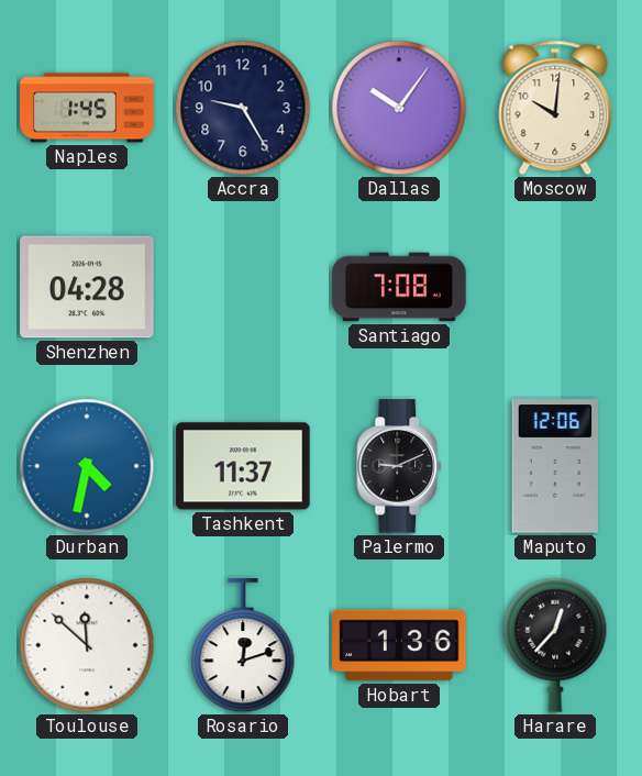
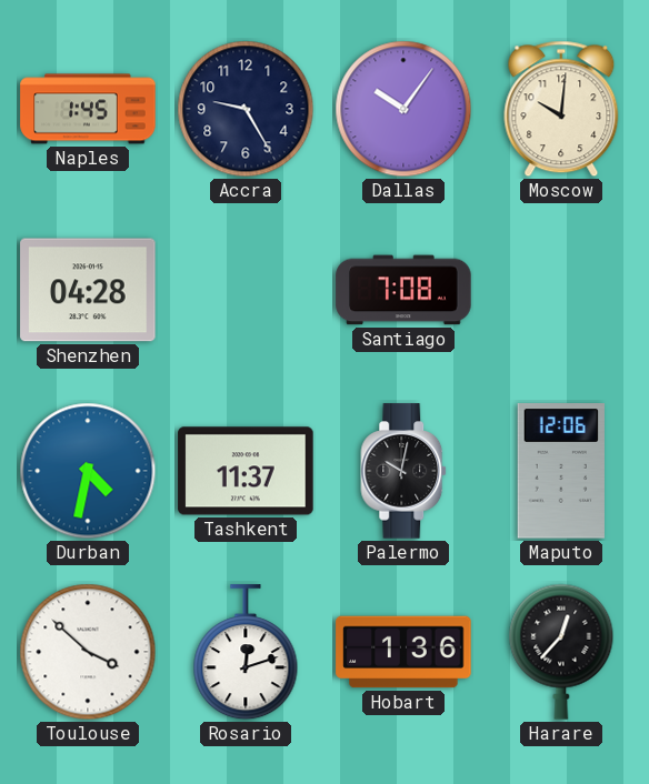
Palermo: 9:11 -> 10:02 (405, 471)
Toulouse: 11:52 -> 3:52 (88, 652)
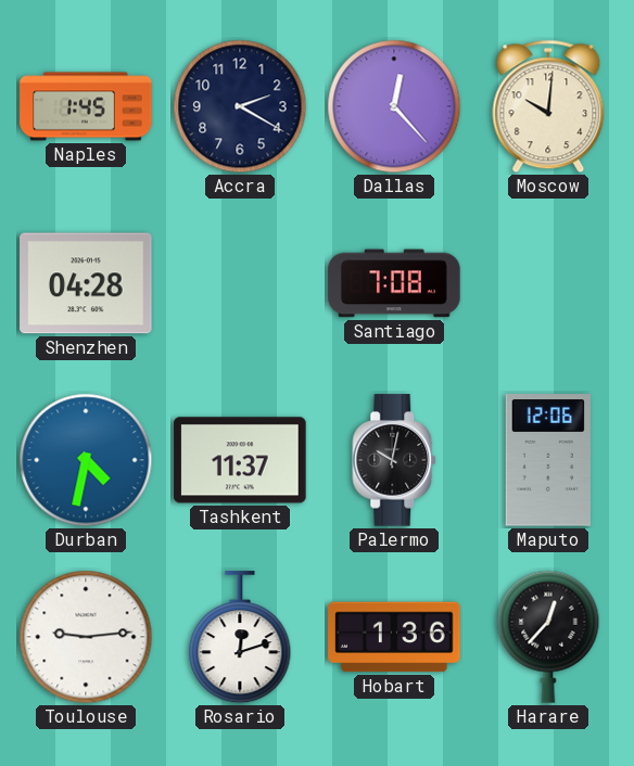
Accra: 9:25 -> 2:20 (240, 106)
Dallas: 10:06 -> 12:23 (394, 106)
Toulouse: 3:52 -> 9:14 (86, 637)
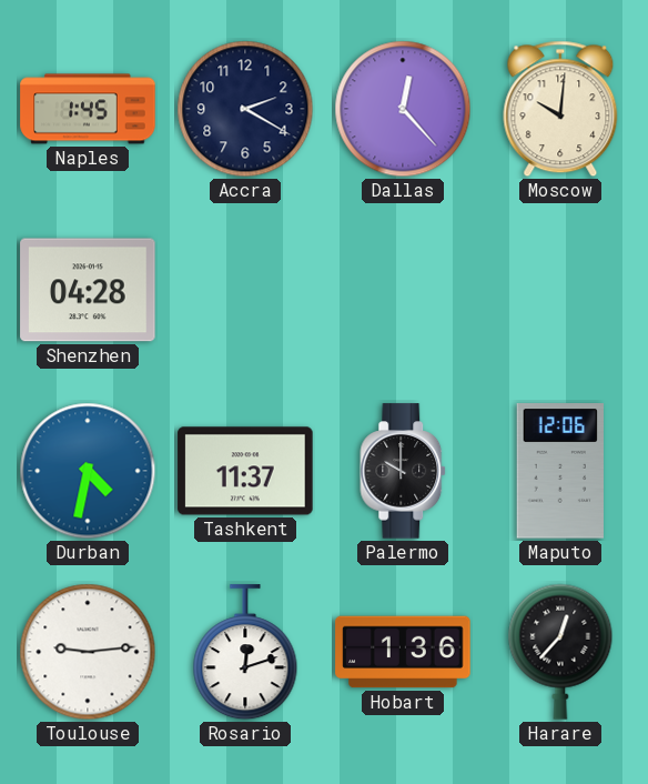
Santiago: 7:08 -> none (394, 283)
Palermo: 10:02 -> 10:00 (404, 471)
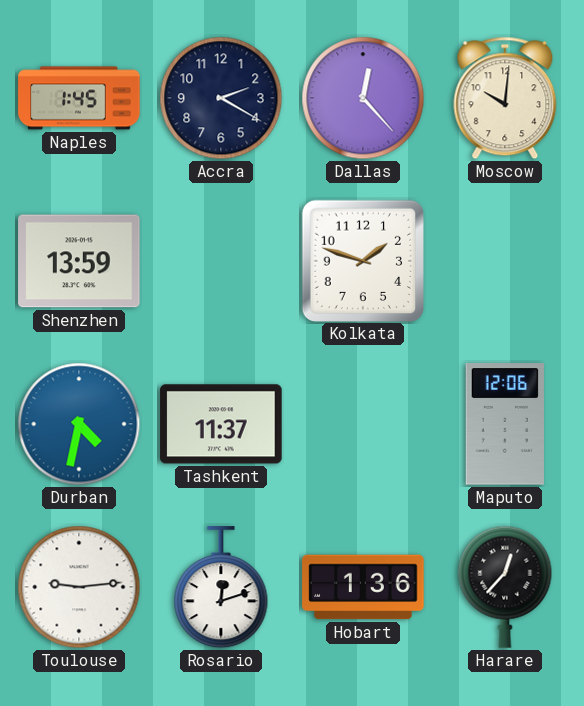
Shenzhen: 04:28 -> 13:59 (79, 261)
Kolkata: none -> 1:48 (362, 260)
Palermo: 10:00 -> none (404, 471)
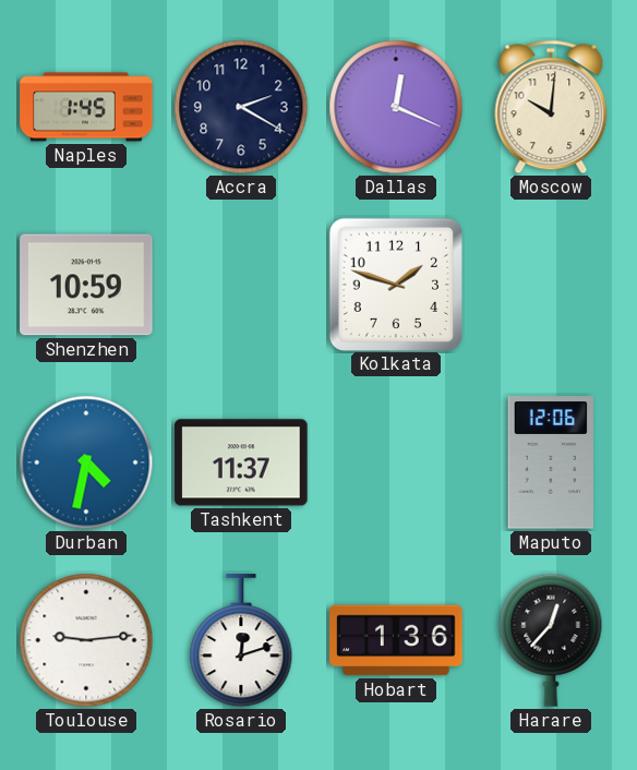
Dallas: 12:23 -> 12:19 (396, 107)
Shenzhen: 13:59 -> 10:59 (86, 285)
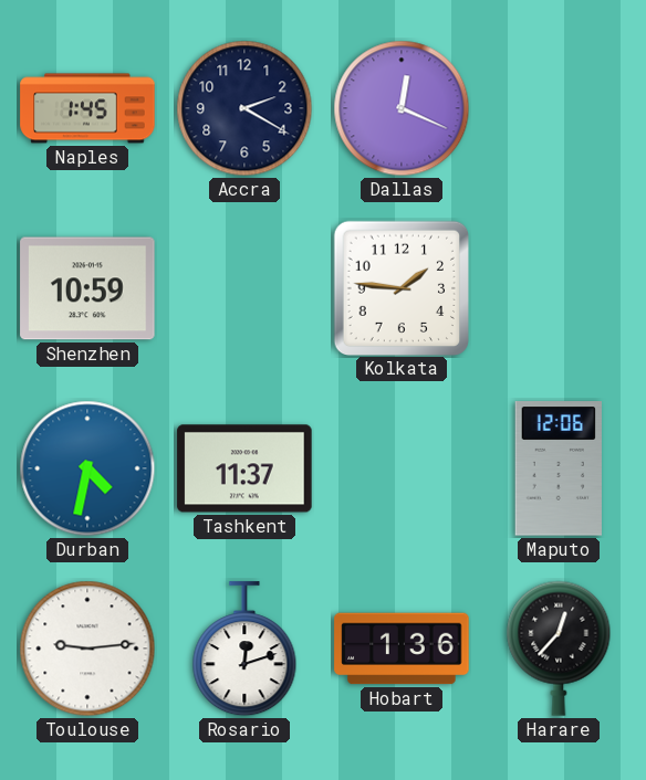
Moscow: 10:01 -> none (551, 107)
Kolkata: 1:48 -> 1:46 (400, 287)
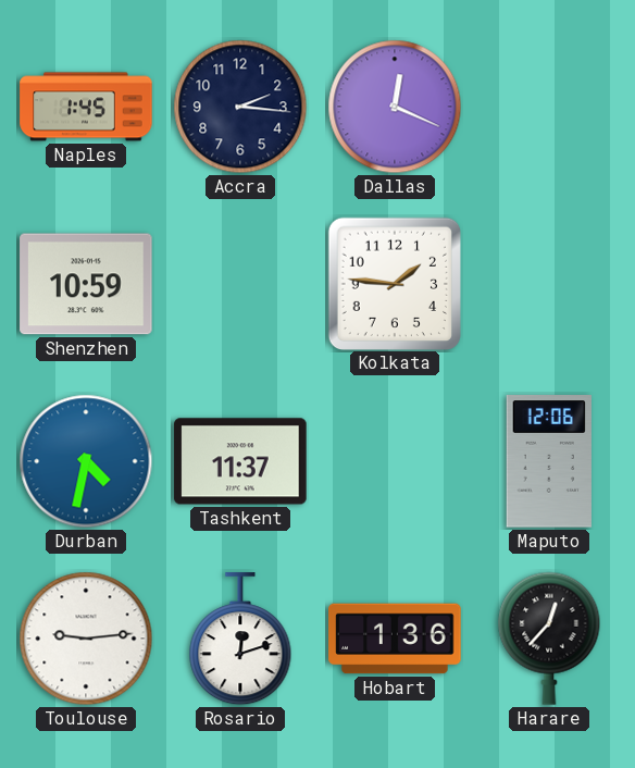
Accra: 2:20 -> 2:16 (240, 107)
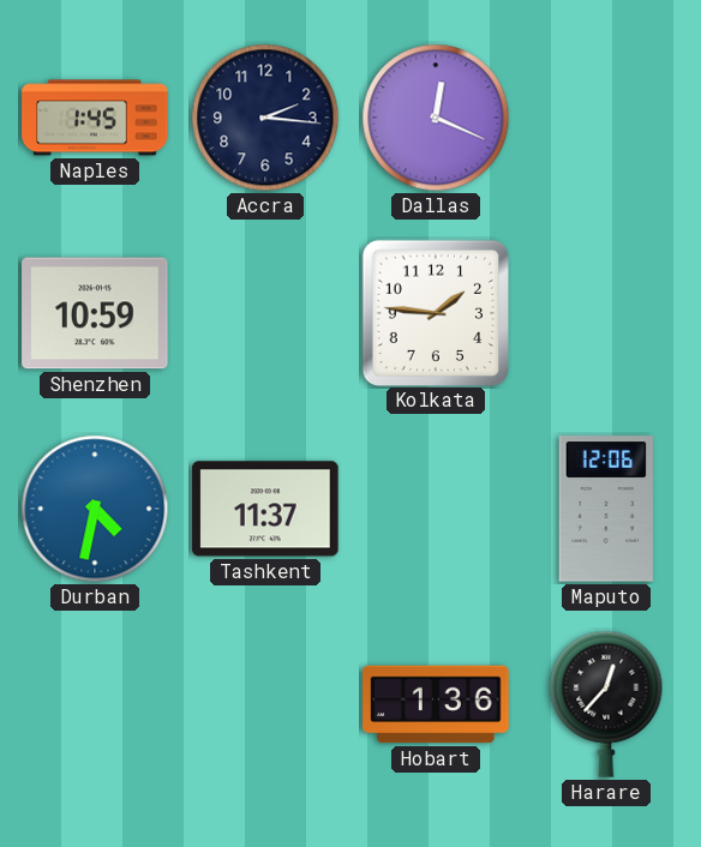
Toulouse: 9:14 -> none (86, 639)
Rosario: 12:12 -> none (240, 640)
